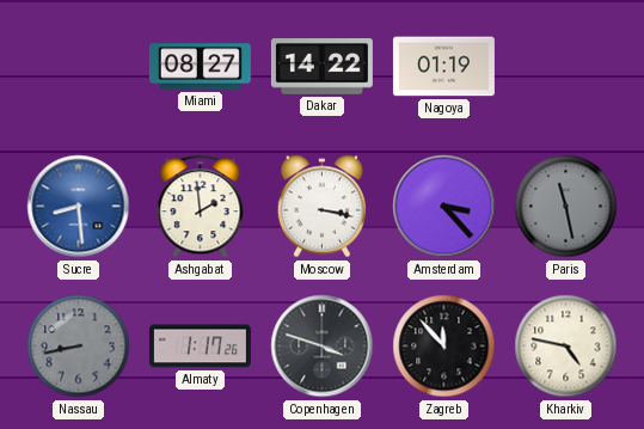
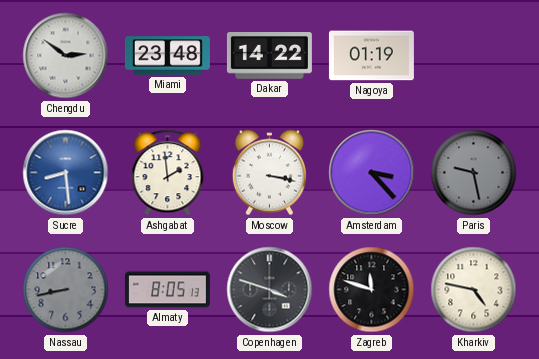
Chengdu: none -> 2:51 (66, 56)
Miami: 08:27 -> 23:48 (167, 56)
Paris: 11:28 -> 9:28 (474, 173)
Almaty: 1:17 -> 8:05 (167, 290)
Zagreb: 11:53 -> 11:48 (372, 290)
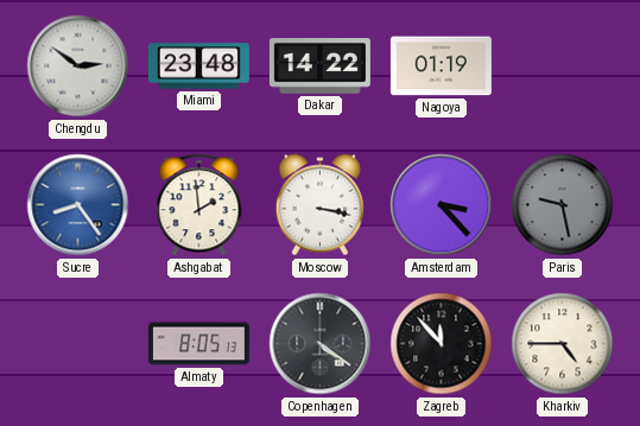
Sucre: 8:29 -> 8:24 (78, 205)
Nassau: 8:43 -> none (66, 290)
Copenhagen: 3:48 -> 4:21 (321, 344)
Zagreb: 11:48 -> 11:53 (442, 344)
Kharkiv: 4:47 -> 4:45 (563, 344)
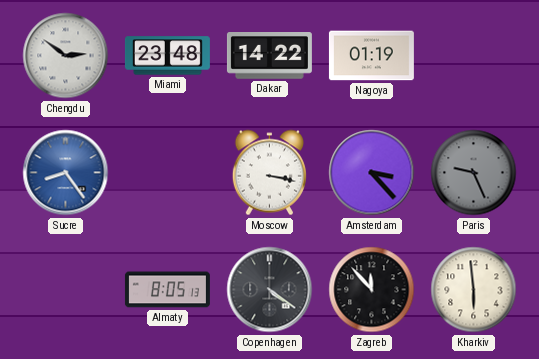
Ashgabat: 1:59 -> none (199, 205)
Paris: 9:28 -> 9:26 (474, 173)
Kharkiv: 4:45 -> 5:59 (474, 290)
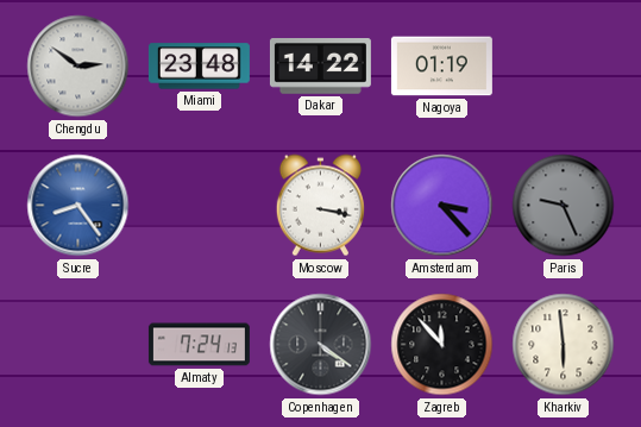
Almaty: 8:05 -> 7:24 (199, 345)
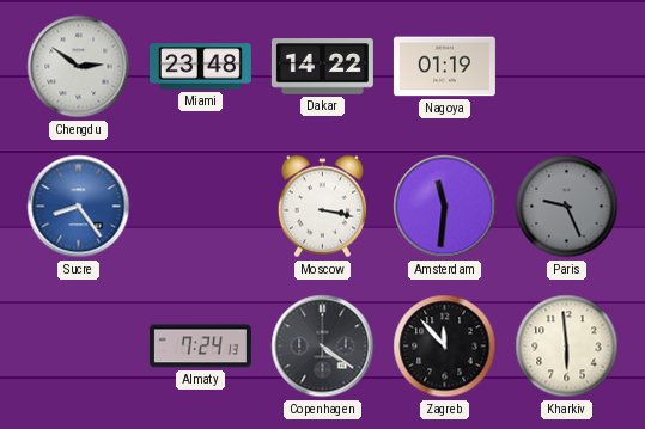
Amsterdam: 3:23 -> 11:31 (445, 207)
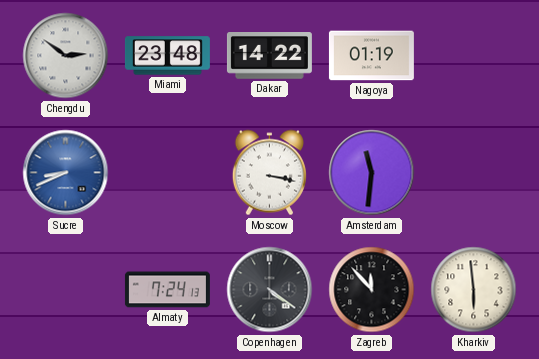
Sucre: 8:24 -> 8:41 (66, 173)
Paris: 9:26 -> none (567, 207)
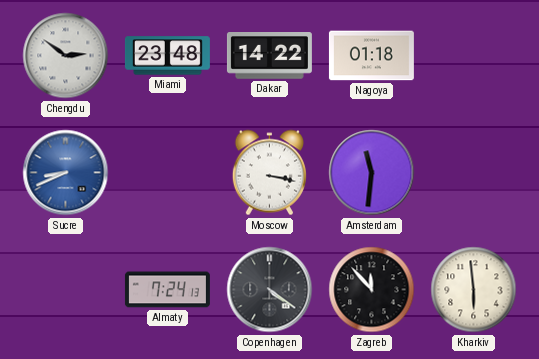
Nagoya: 01:19 -> 01:18 (371, 56)
